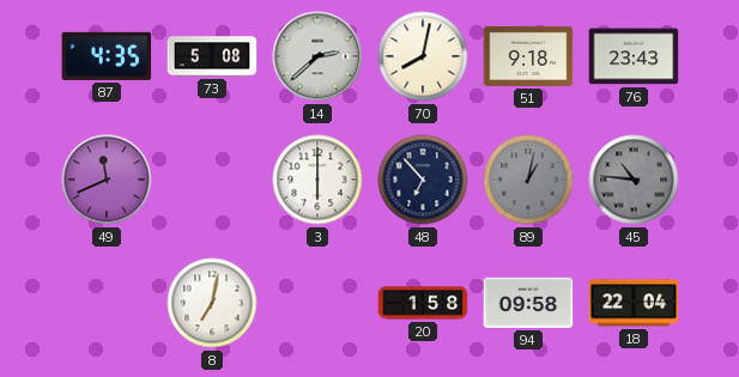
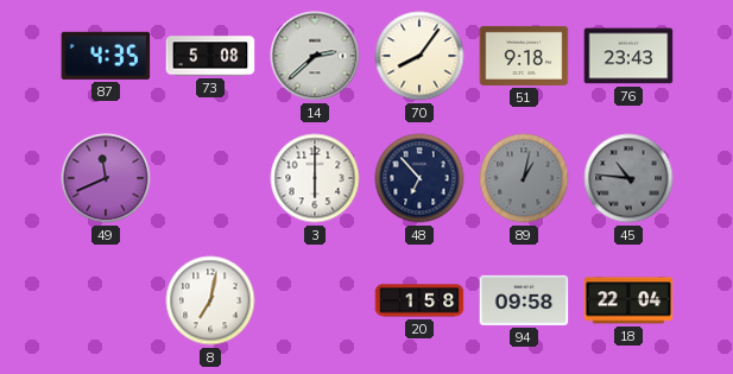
70: 8:02 -> 8:06 (419, 56)
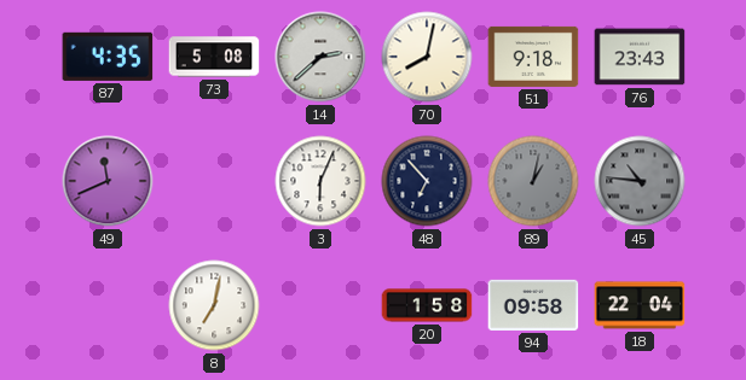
70: 8:06 -> 8:02 (427, 57)
3: 6:00 -> 6:04 (320, 181)
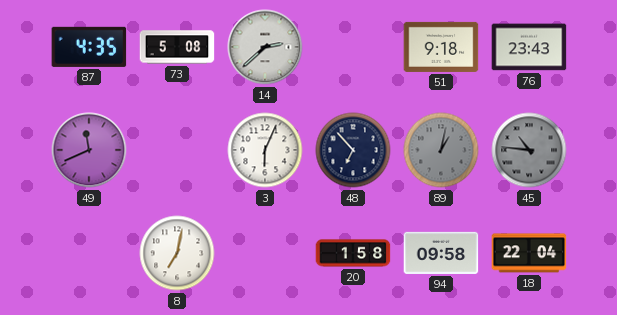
70: 8:02 -> none (427, 57)
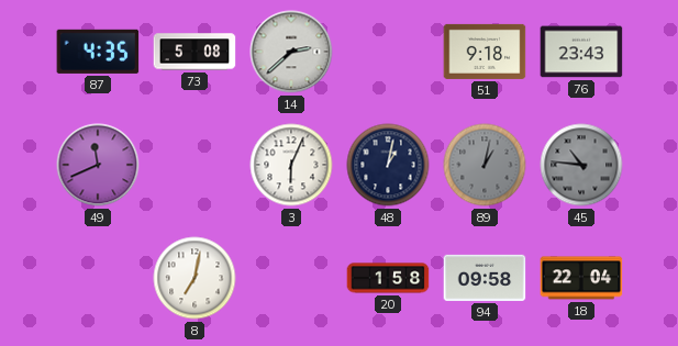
48: 6:53 -> 1:02 (388, 165)
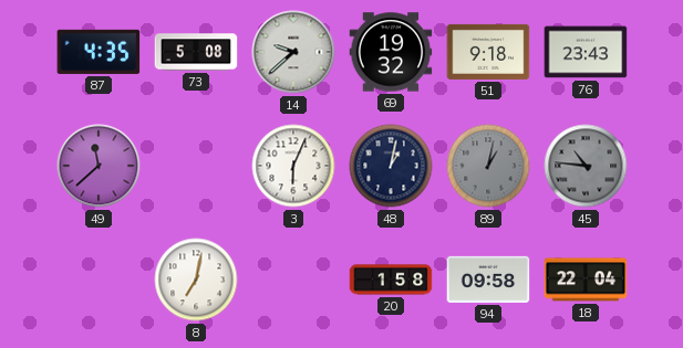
14: 2:38 -> 9:38 (293, 52)
69: none -> 19:32 (391, 52)
49: 11:41 -> 11:38 (99, 166)
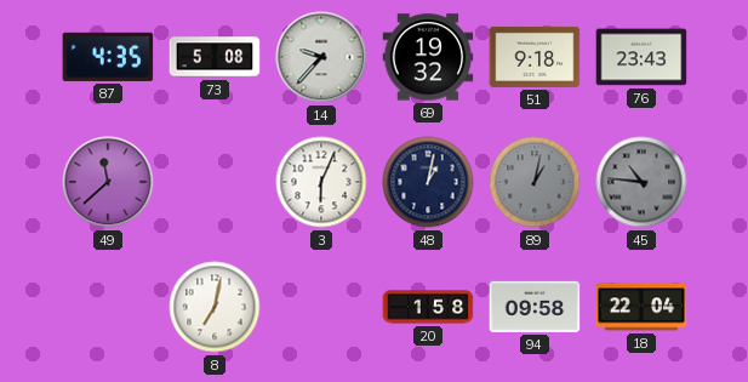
14: 9:38 -> 9:37 (321, 57)
